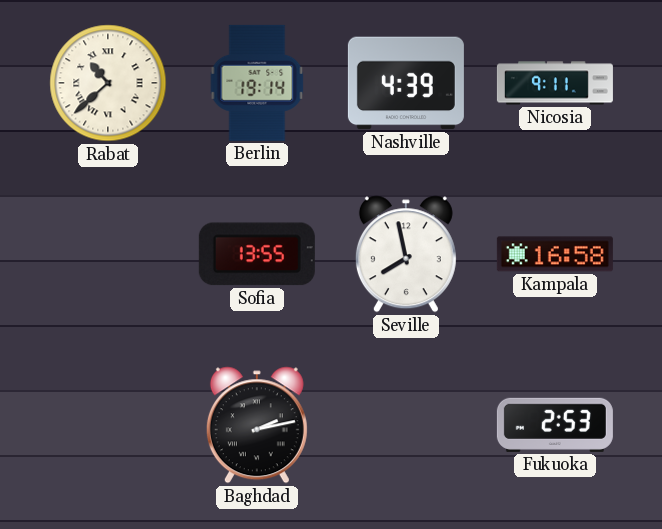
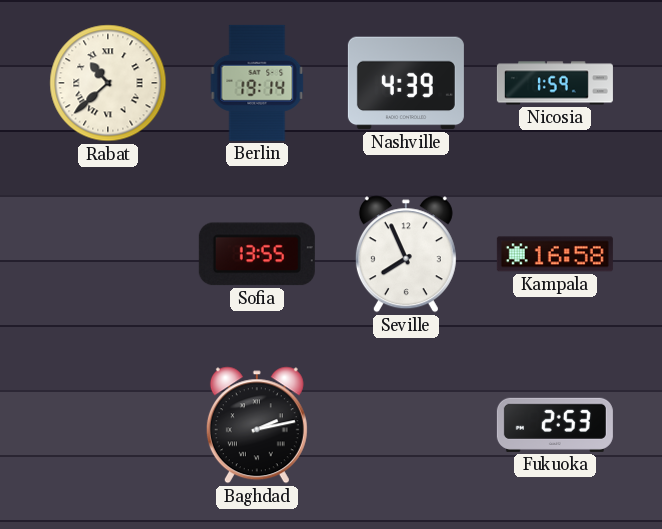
Nicosia: 9:11 -> 1:59 (555, 83)
Seville: 7:58 -> 7:56 (406, 254)
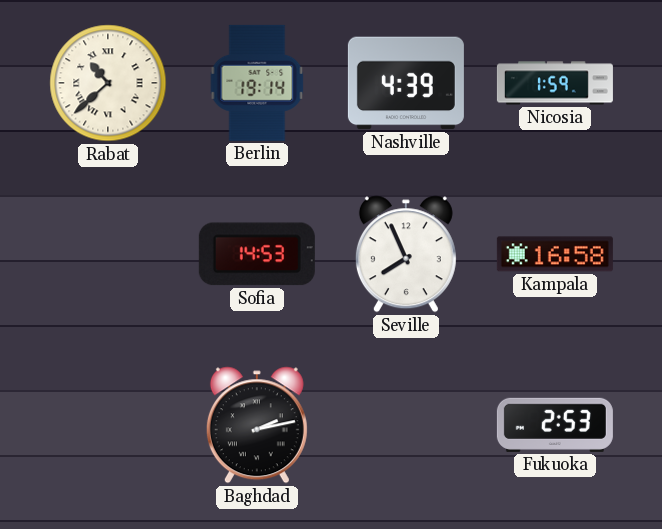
Sofia: 13:55 -> 14:53 (257, 254)
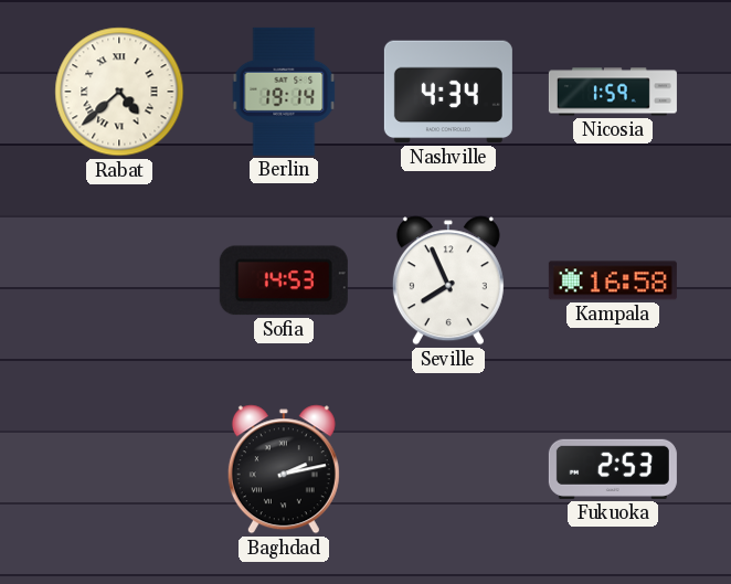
Rabat: 10:38 -> 4:38 (119, 92)
Nashville: 4:39 -> 4:34 (448, 92)
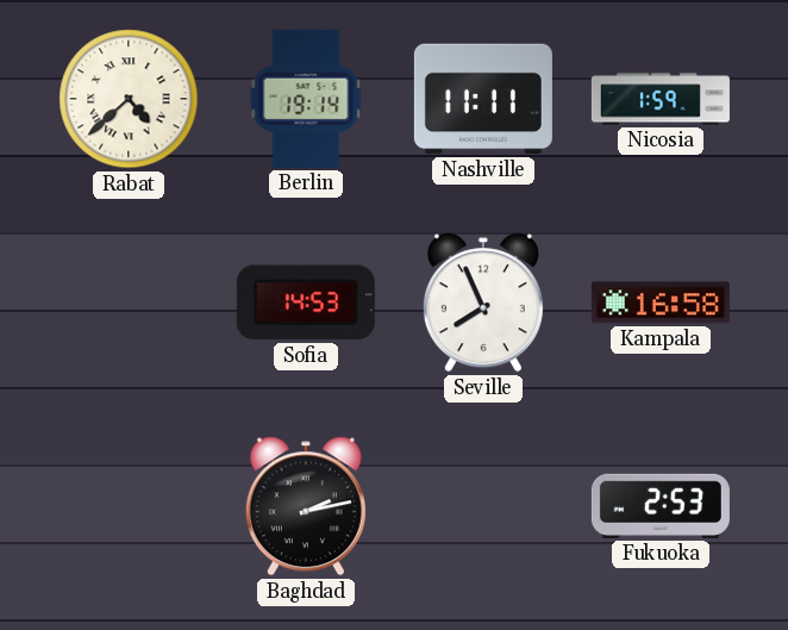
Nashville: 4:34 -> 11:11 (483, 99)
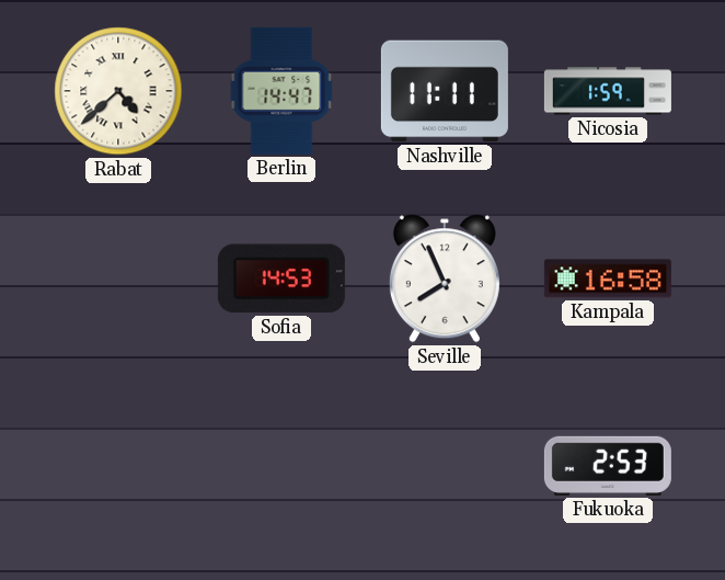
Berlin: 19:14 -> 14:47 (281, 91)
Baghdad: 2:13 -> none (306, 506)
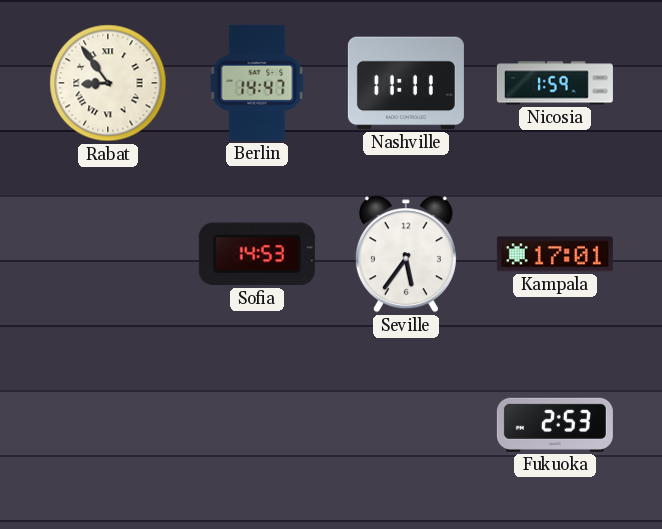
Rabat: 4:38 -> 8:54 (108, 83)
Seville: 7:56 -> 5:36 (406, 254)
Kampala: 16:58 -> 17:01 (555, 254)
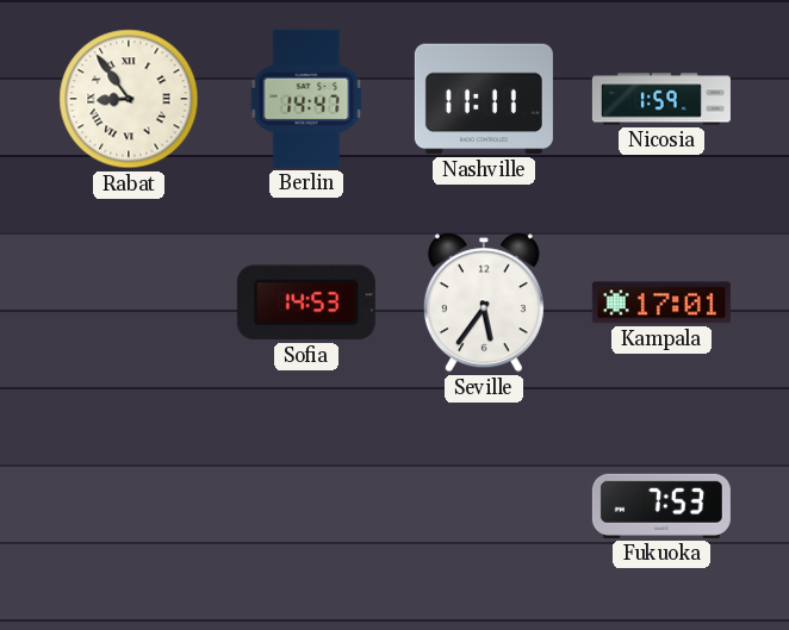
Fukuoka: 2:53 -> 7:53 (661, 506)
